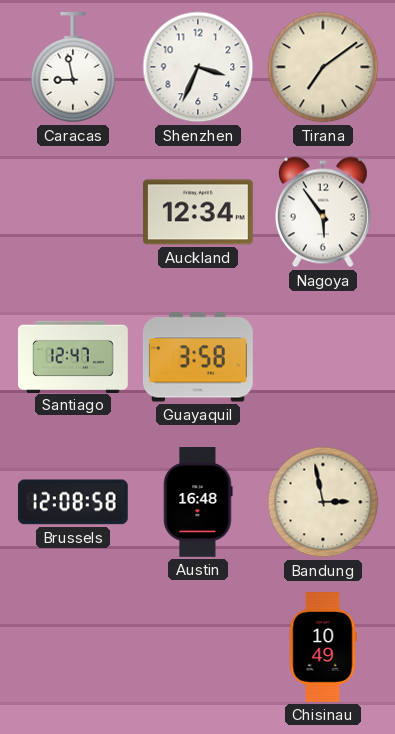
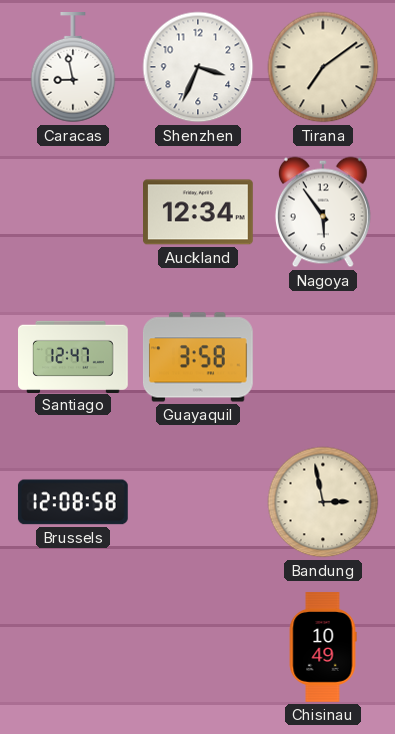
Austin: 16:48 -> none (198, 503)
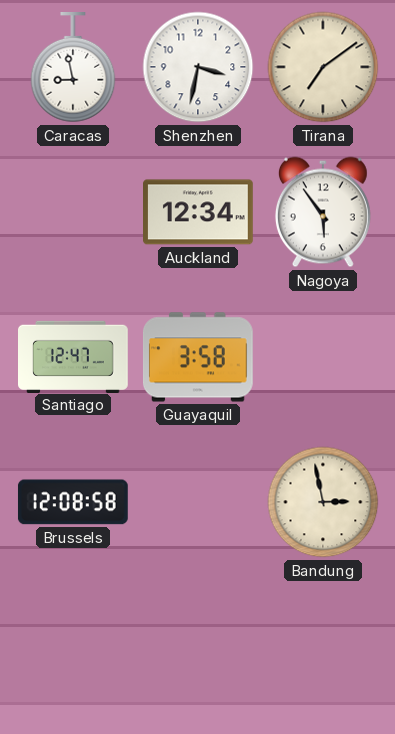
Shenzhen: 3:34 -> 3:32 (198, 67)
Chisinau: 10:49 -> none (323, 647)
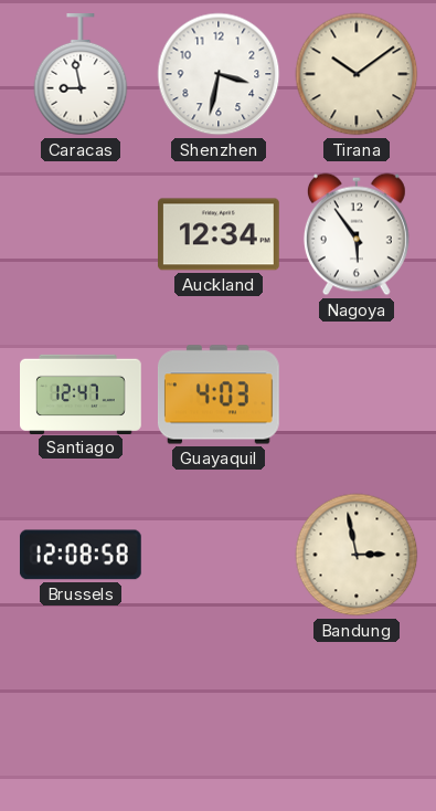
Tirana: 7:09 -> 10:09 (357, 74)
Guayaquil: 3:58 -> 4:03 (219, 394)
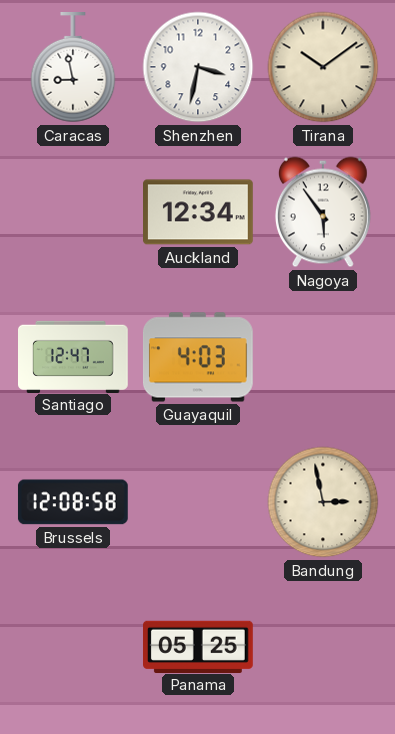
Panama: none -> 05:25 (199, 646)
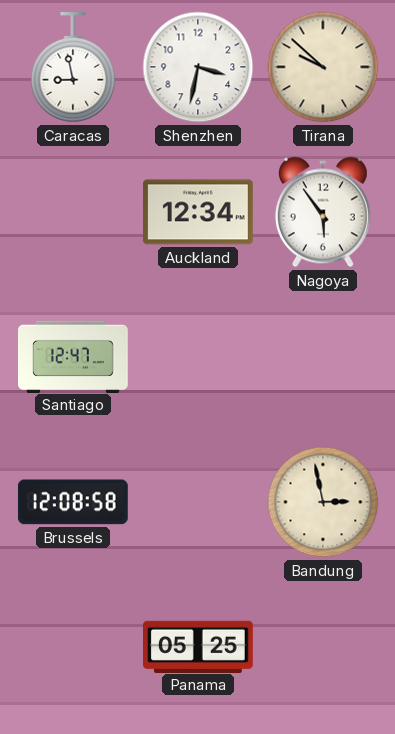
Tirana: 10:09 -> 9:52 (323, 67)
Guayaquil: 4:03 -> none (198, 357)
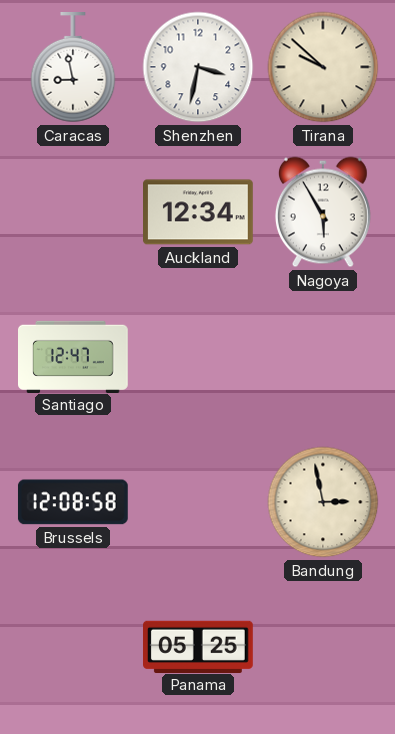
Nagoya: 5:54 -> 5:55 (323, 212)
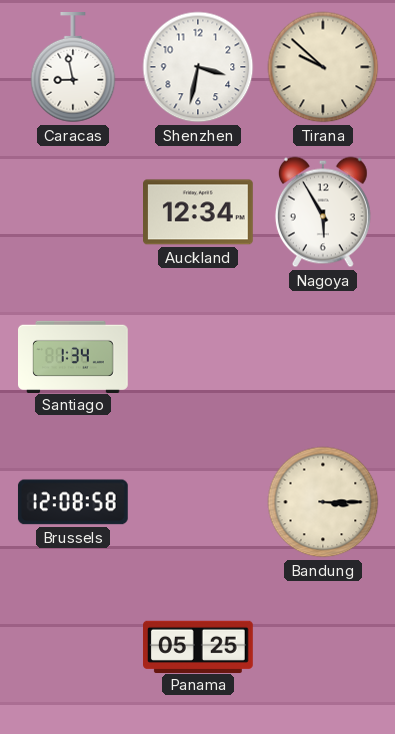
Santiago: 12:47 -> 1:34 (73, 356)
Bandung: 2:58 -> 3:15 (323, 502)
